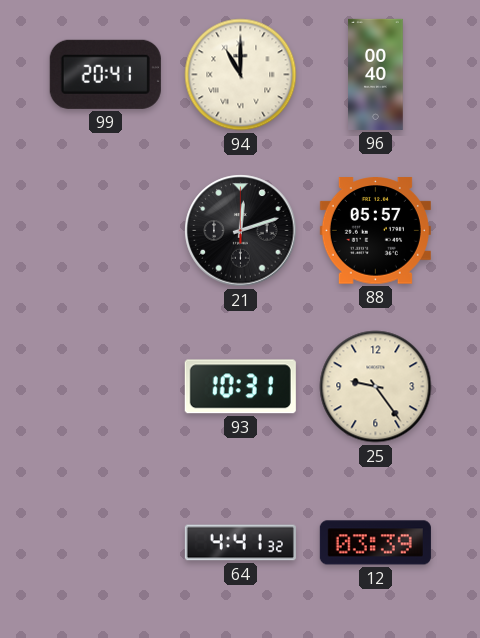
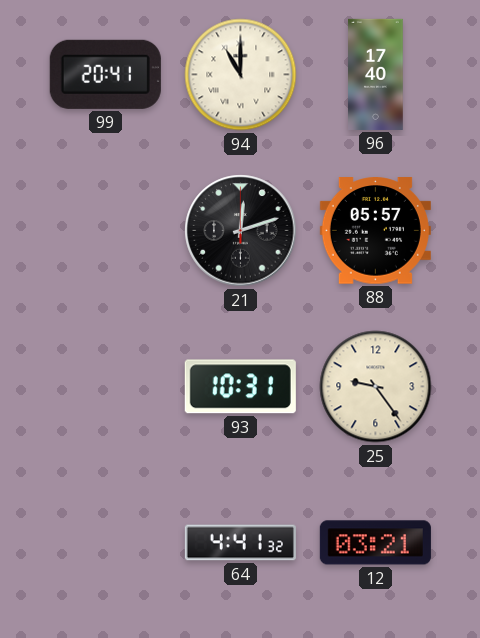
96: 00:40 -> 17:40 (376, 74)
12: 03:39 -> 03:21 (375, 543)
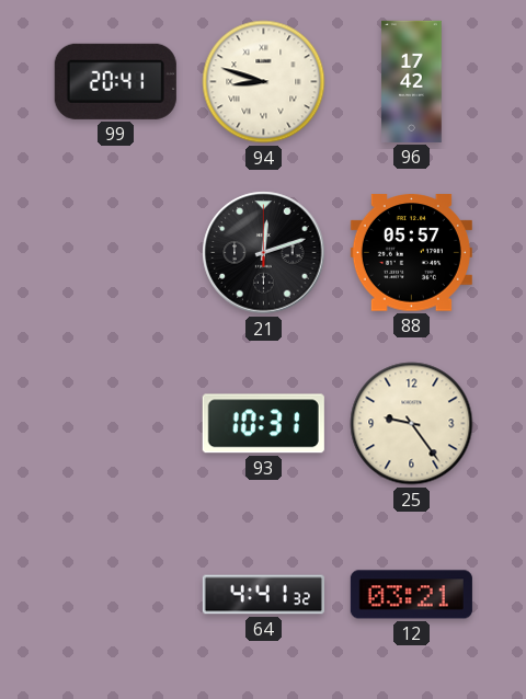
94: 11:00 -> 8:48 (264, 82)
96: 17:40 -> 17:42 (412, 81)
